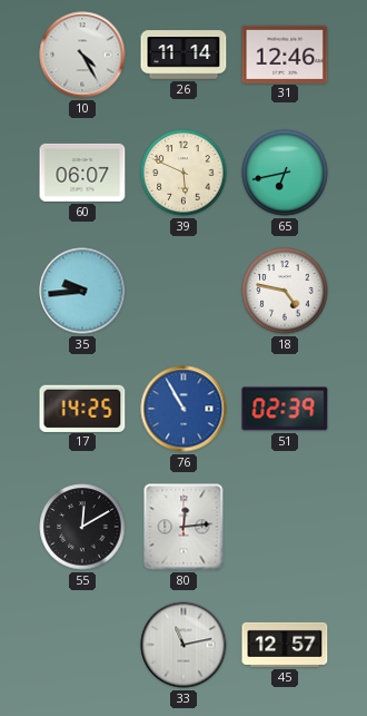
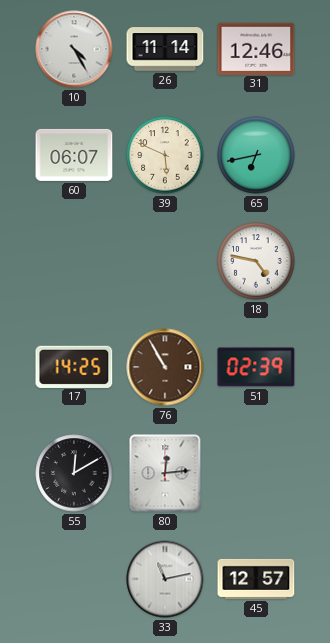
35: 9:44 -> none (82, 291)
76 dial: blue -> brown (165, 367)
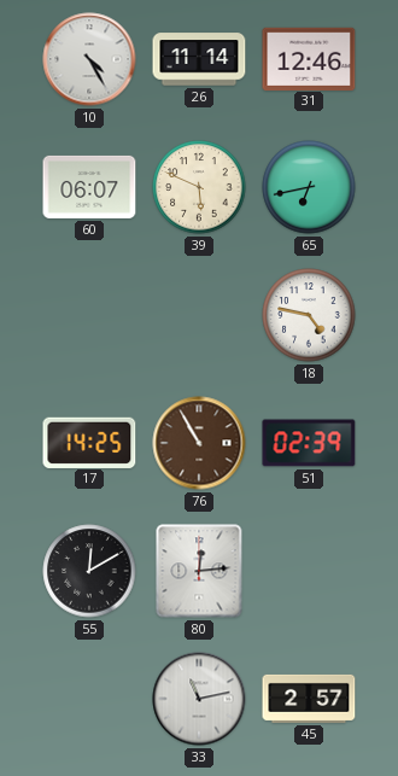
45: 12:57 -> 2:57 (309, 699)
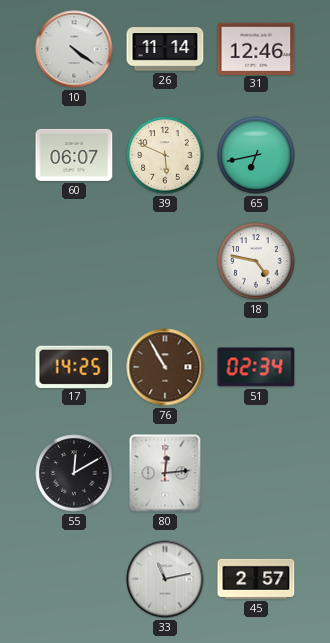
10: 4:25 -> 4:21 (74, 49)
51: 02:39 -> 02:34 (256, 367)
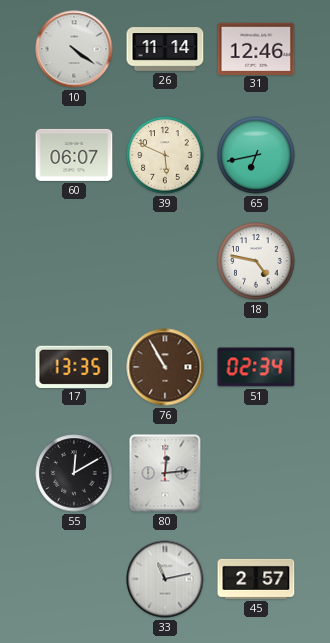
17: 14:25 -> 13:35 (74, 366)
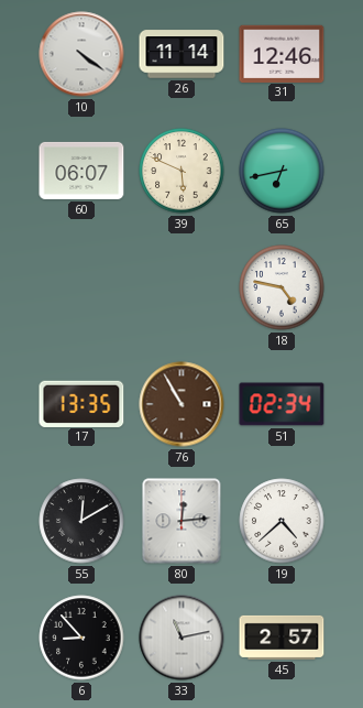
19: none -> 4:38 (282, 521)
6: none -> 8:53 (81, 638)
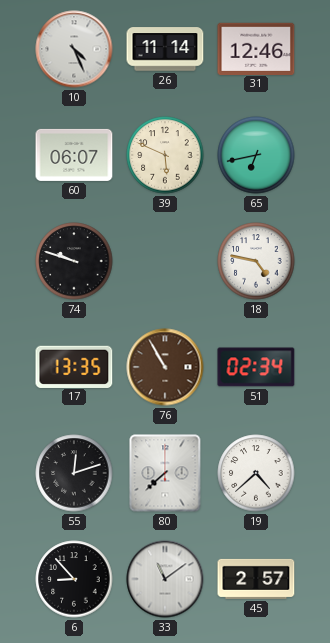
10: 4:21 -> 4:26 (74, 49)
74: none -> 9:48 (74, 261)
55: 12:10 -> 12:12 (74, 473)
80: 12:14 -> 7:38 (165, 473)
33: 11:13 -> 11:09 (165, 579)
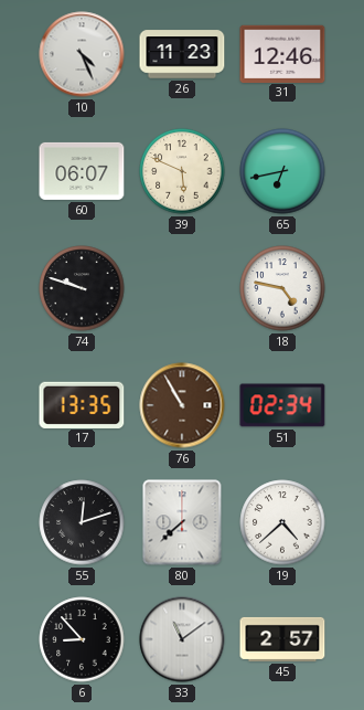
26: 11:14 -> 11:23 (182, 54)
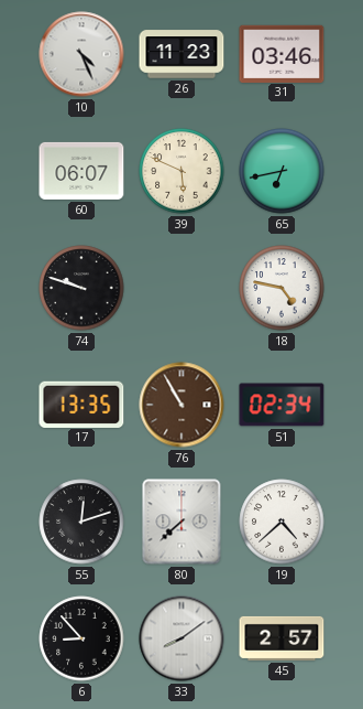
31: 12:46 -> 03:46 (282, 53)
33: 11:09 -> 8:09 (182, 638)
